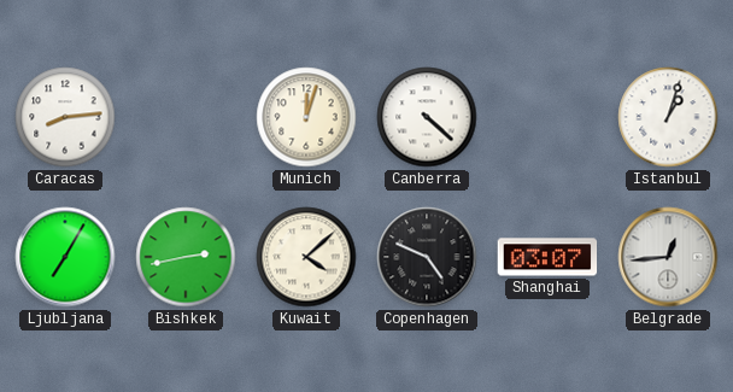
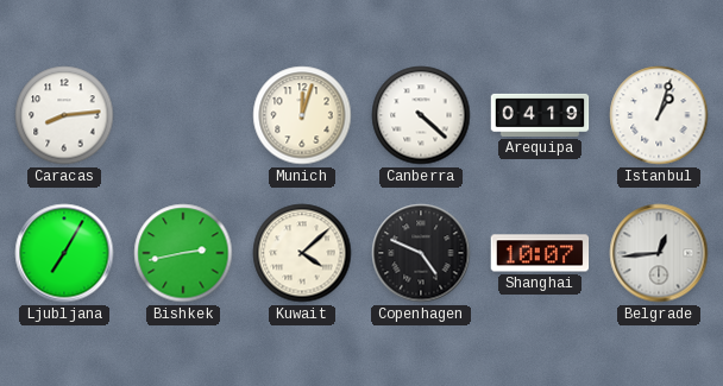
Arequipa: none -> 04:19 (540, 115)
Shanghai: 03:07 -> 10:07 (540, 253)
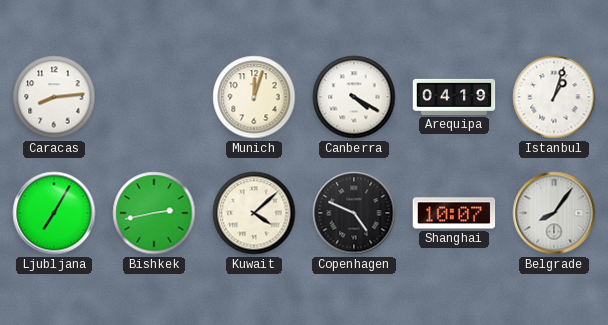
Canberra: 4:22 -> 4:20 (354, 97)
Belgrade: 12:44 -> 8:06 (554, 213)
